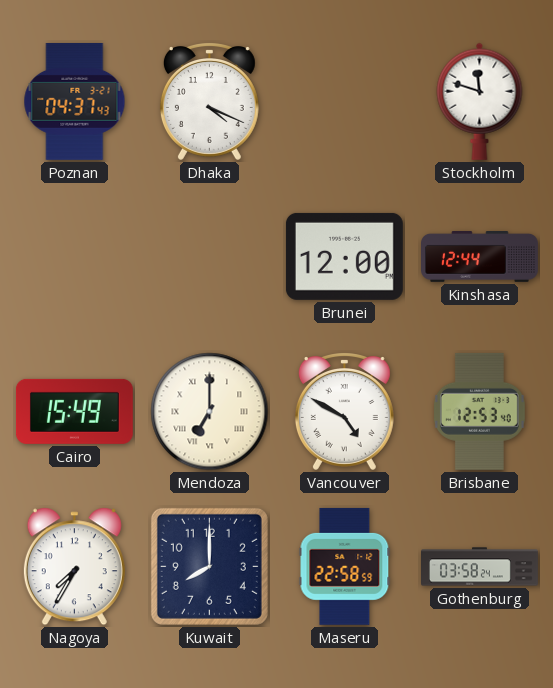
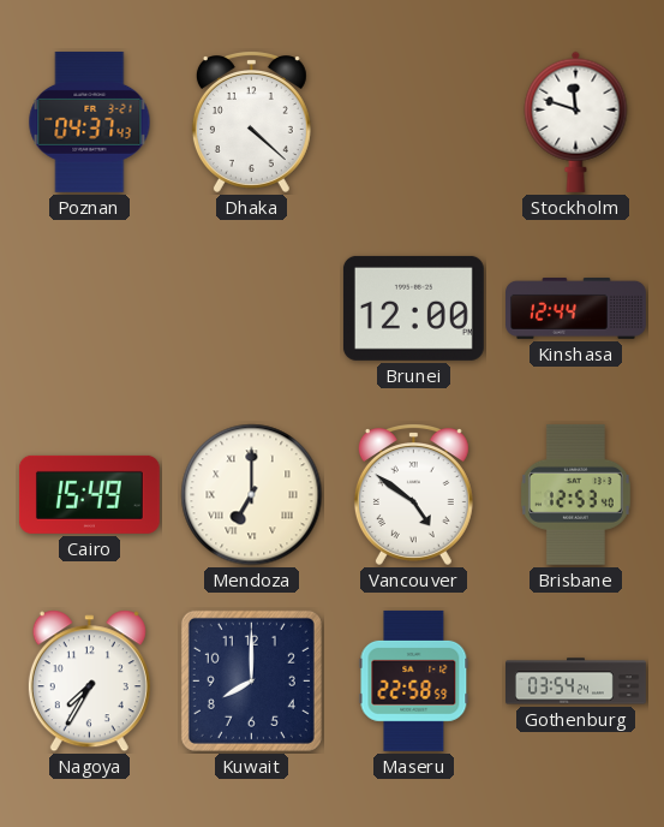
Dhaka: 4:19 -> 4:22 (251, 121)
Vancouver: 4:50 -> 4:51 (413, 494)
Gothenburg: 03:58 -> 03:54 (576, 682)
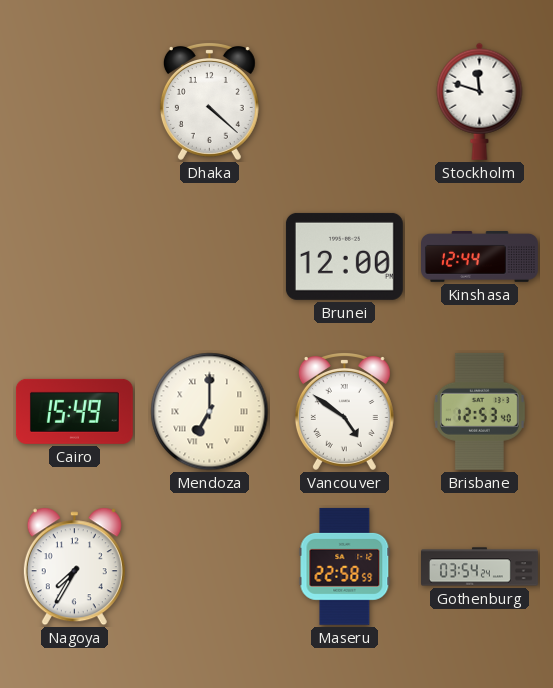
Poznan: 04:37 -> none (90, 121)
Kuwait: 8:00 -> none (251, 680)
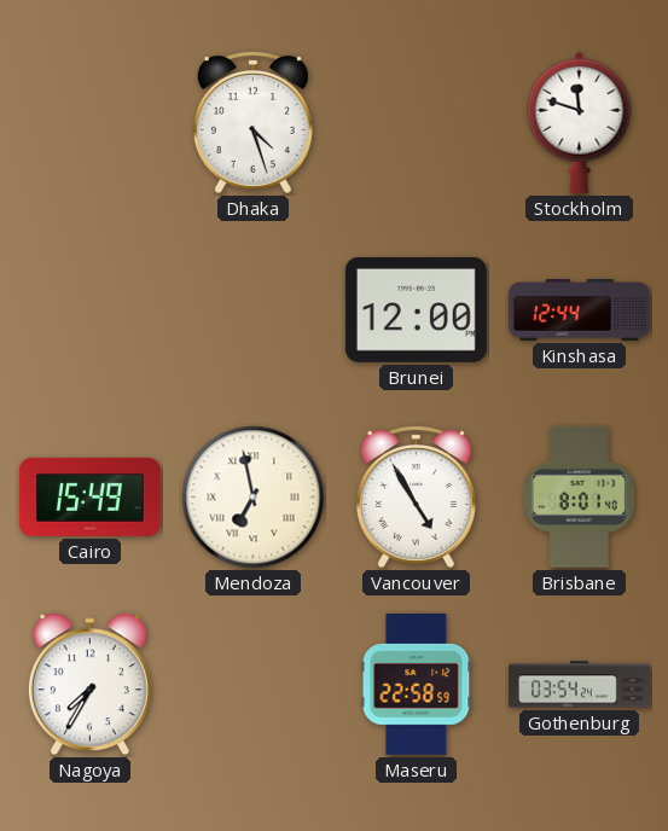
Dhaka: 4:22 -> 4:27 (252, 122)
Mendoza: 7:00 -> 6:58 (254, 498)
Vancouver: 4:51 -> 4:55 (416, 496)
Brisbane: 12:53 -> 8:01 (579, 496)
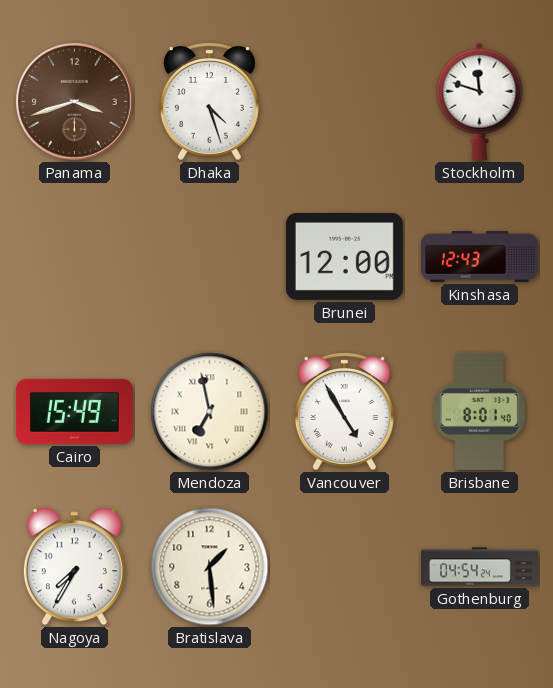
Panama: none -> 3:42 (75, 102)
Kinshasa: 12:44 -> 12:43 (480, 257)
Bratislava: none -> 1:29 (210, 567)
Maseru: 22:58 -> none (417, 684)
Gothenburg: 03:54 -> 04:54 (480, 567)
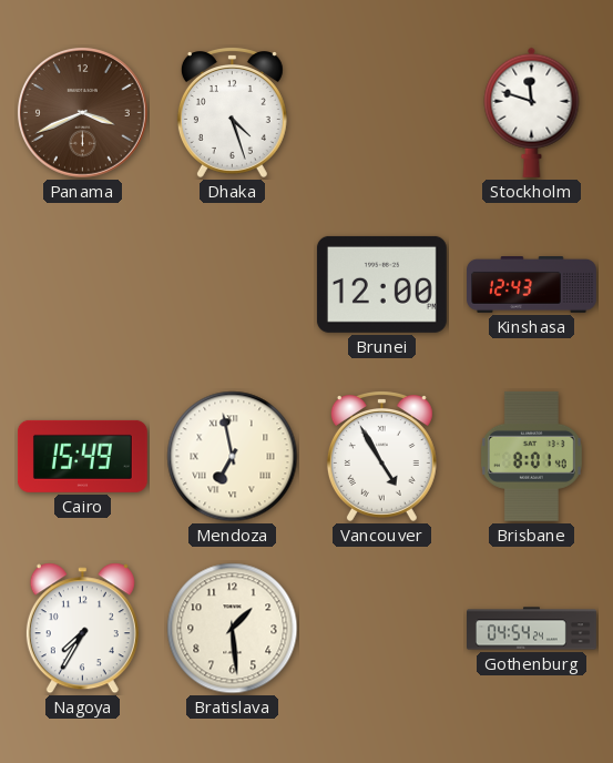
Panama: 3:42 -> 3:41 (83, 113)
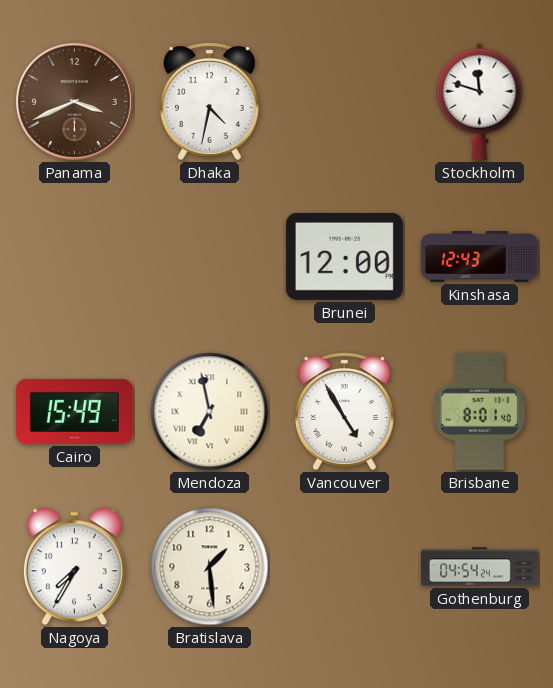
Dhaka: 4:27 -> 4:32 (209, 101)
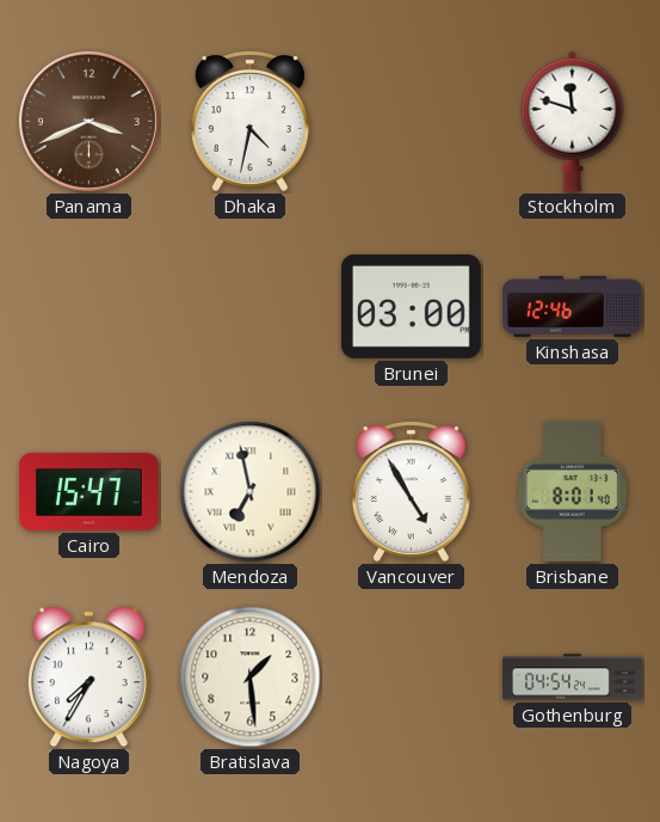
Brunei: 12:00 -> 03:00 (411, 306)
Kinshasa: 12:43 -> 12:46 (573, 307)
Cairo: 15:49 -> 15:47 (88, 491)
